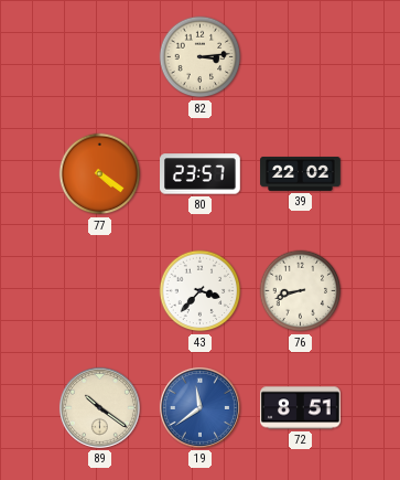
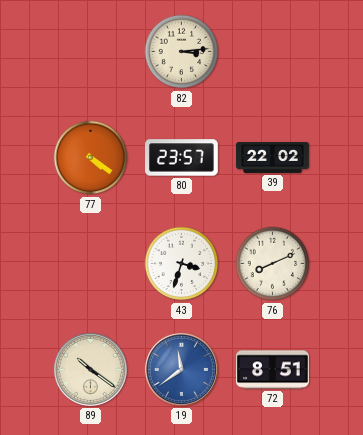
43: 3:37 -> 3:33 (182, 264)
76: 8:42 -> 8:11 (273, 264)
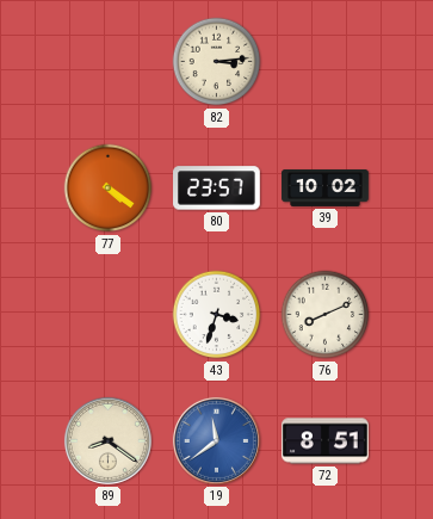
39: 22:02 -> 10:02 (326, 189)
89: 10:21 -> 8:21 (107, 440)
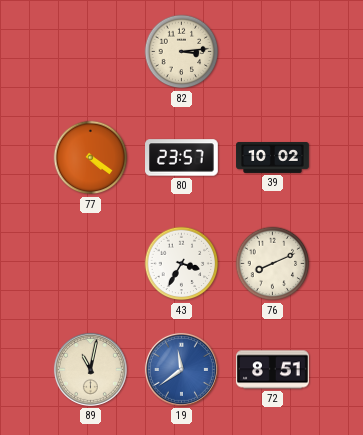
43: 3:33 -> 3:35 (182, 264)
89: 8:21 -> 11:02 (90, 369)
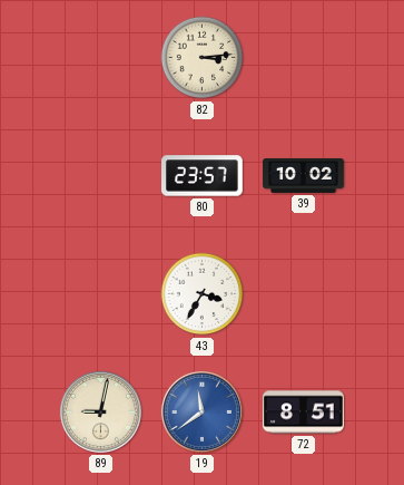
77: 4:21 -> none (91, 158)
76: 8:11 -> none (273, 264)
89: 11:02 -> 9:02 (100, 411)
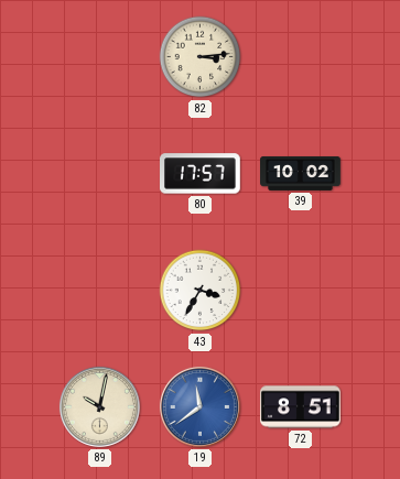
80: 23:57 -> 17:57 (201, 174)
89: 9:02 -> 10:02 (99, 406)
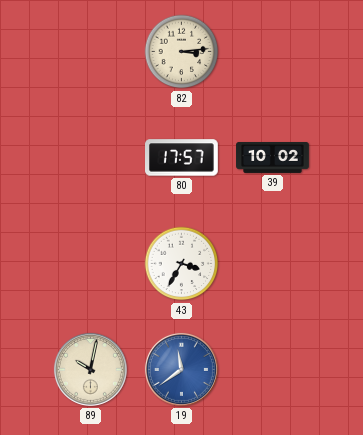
72: 8:51 -> none (301, 407)
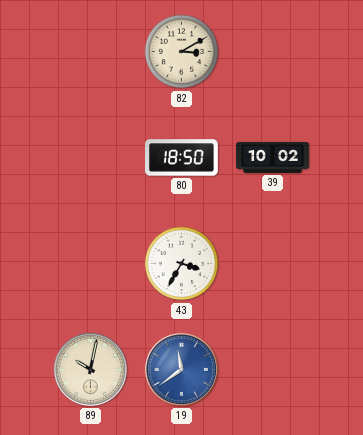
82: 3:14 -> 3:10 (182, 52)
80: 17:57 -> 18:50 (182, 158)
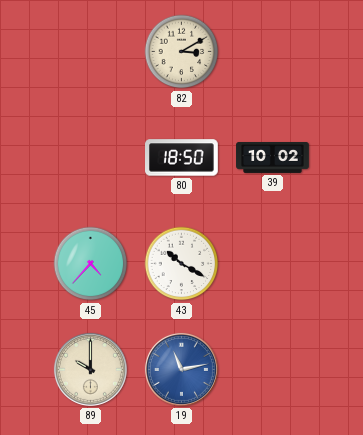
45: none -> 4:37 (91, 264)
43: 3:35 -> 10:20 (182, 264)
89: 10:02 -> 10:00 (90, 369)
19: 11:39 -> 11:13 (181, 369)
